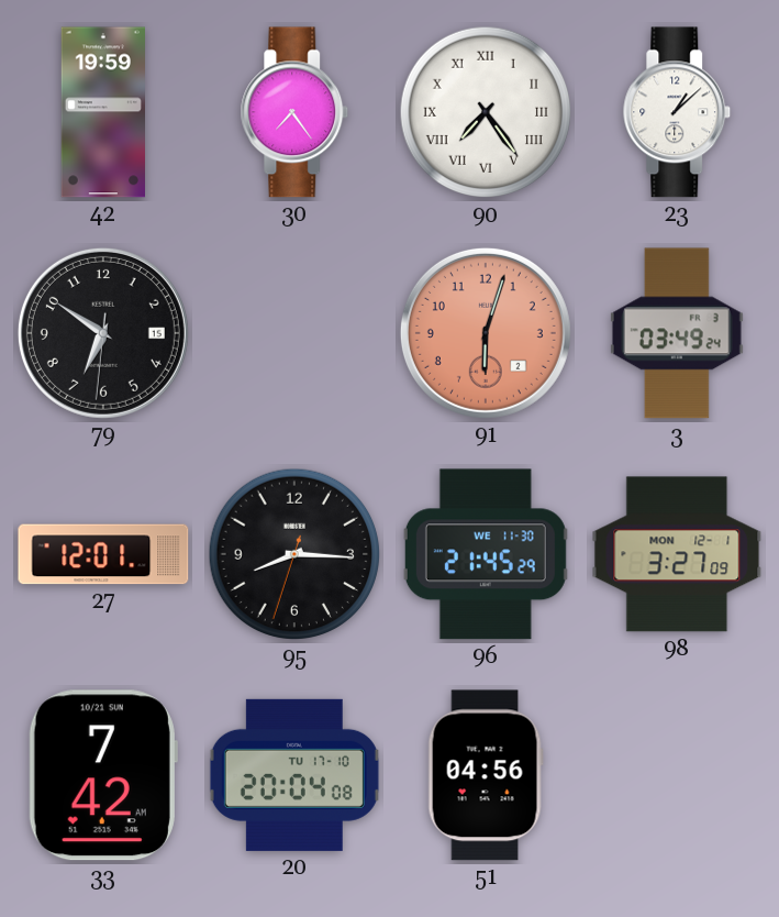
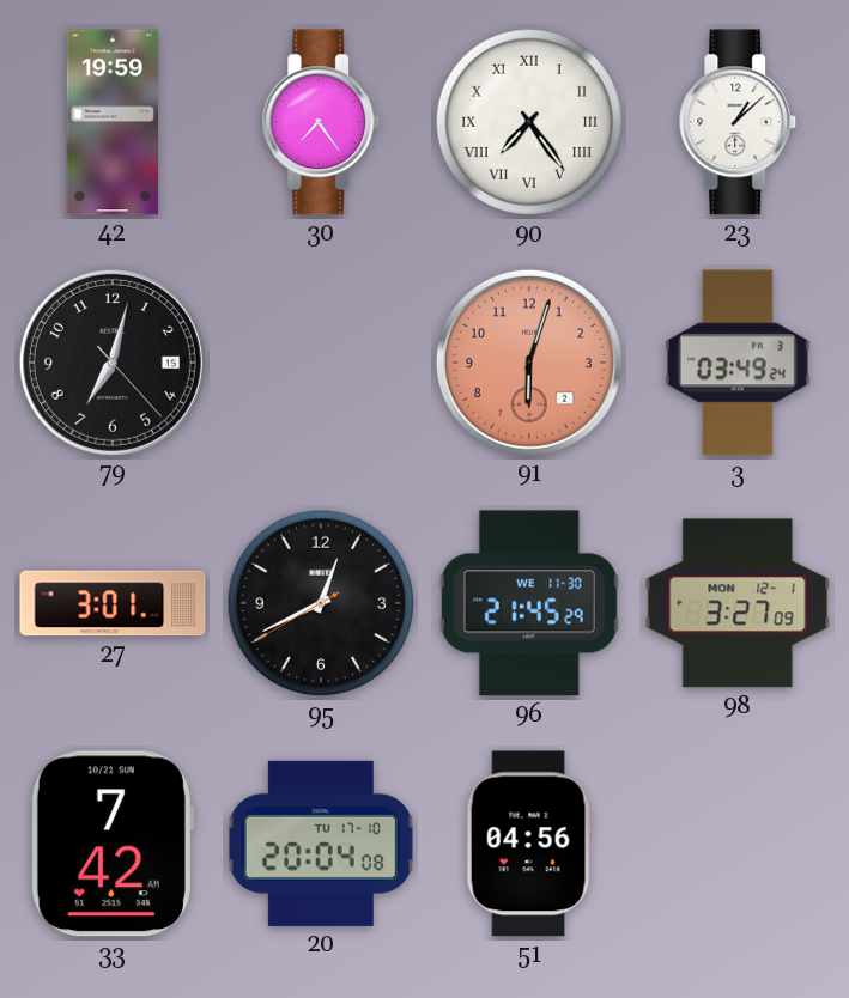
79: 6:50 -> 7:02 (113, 363)
27: 12:01 -> 3:01 (113, 603)
95: 8:15 -> 12:40 (321, 603)
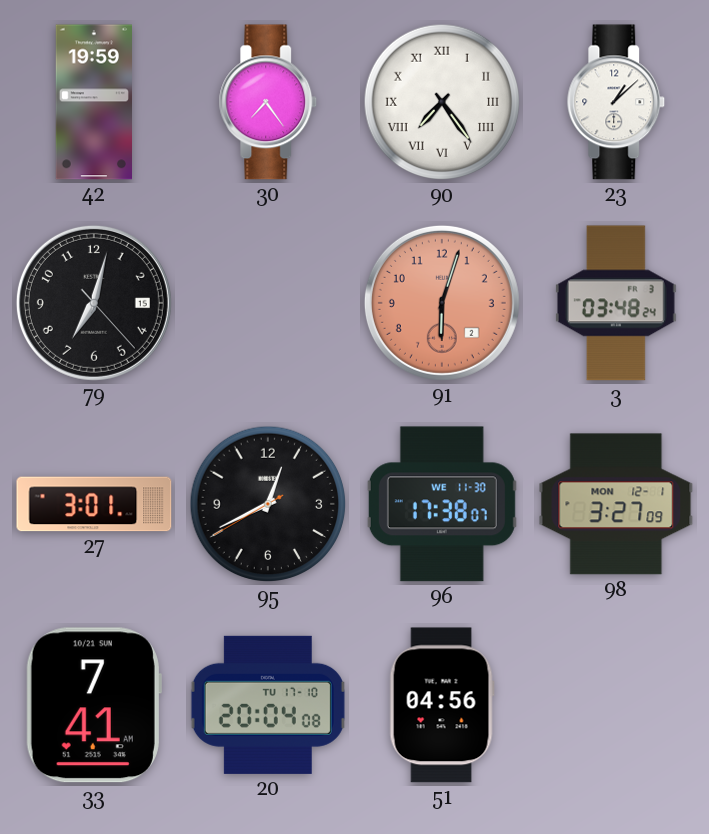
3: 03:49 -> 03:48 (616, 303)
96: 21:45 -> 17:38 (442, 504)
33: 7:42 -> 7:41 (94, 705)
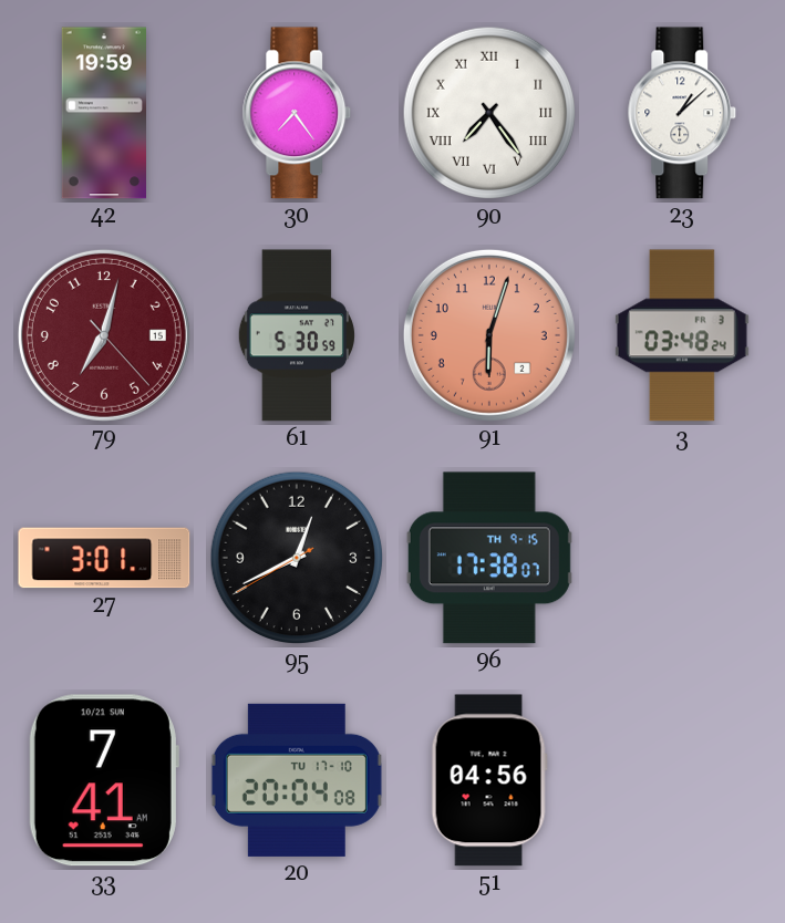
79 dial: black -> burgundy (104, 335)
61: none -> 5:30 (297, 335)
96 date: WE 11-30 -> TH 9-15 (489, 558)
98: 3:27 -> none (616, 504)
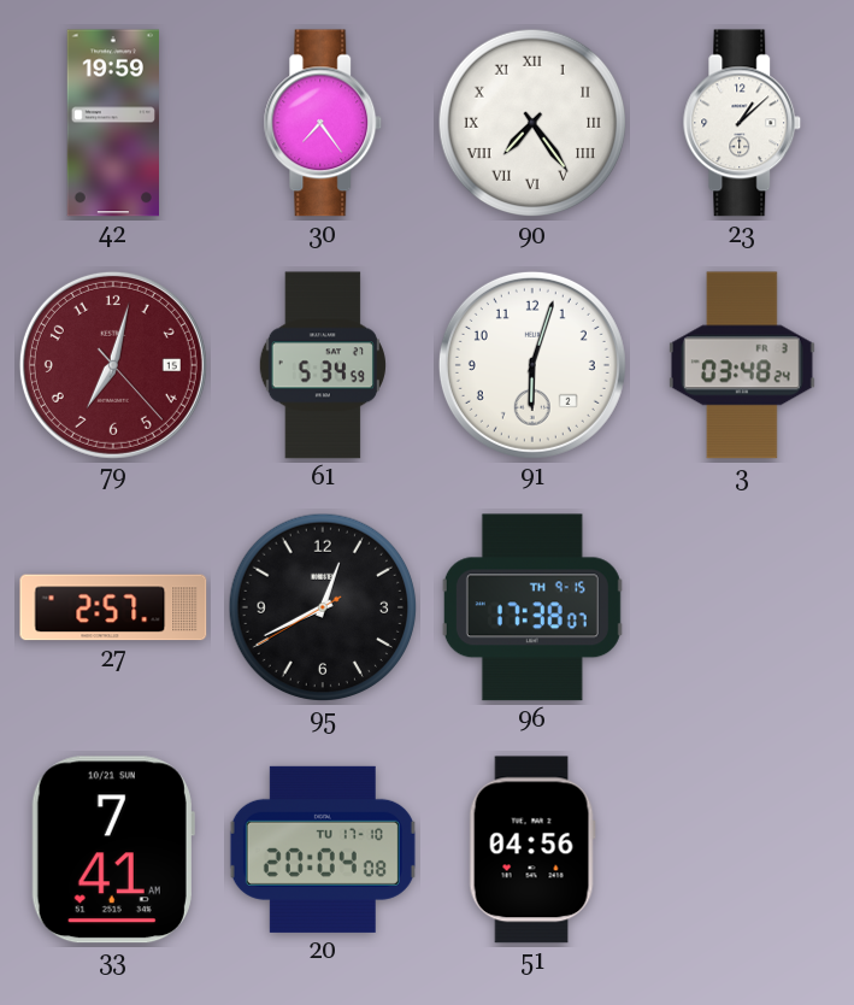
61: 5:30 -> 5:34 (323, 365)
91 dial: salmon -> white (532, 365)
27: 3:01 -> 2:57 (113, 607)
